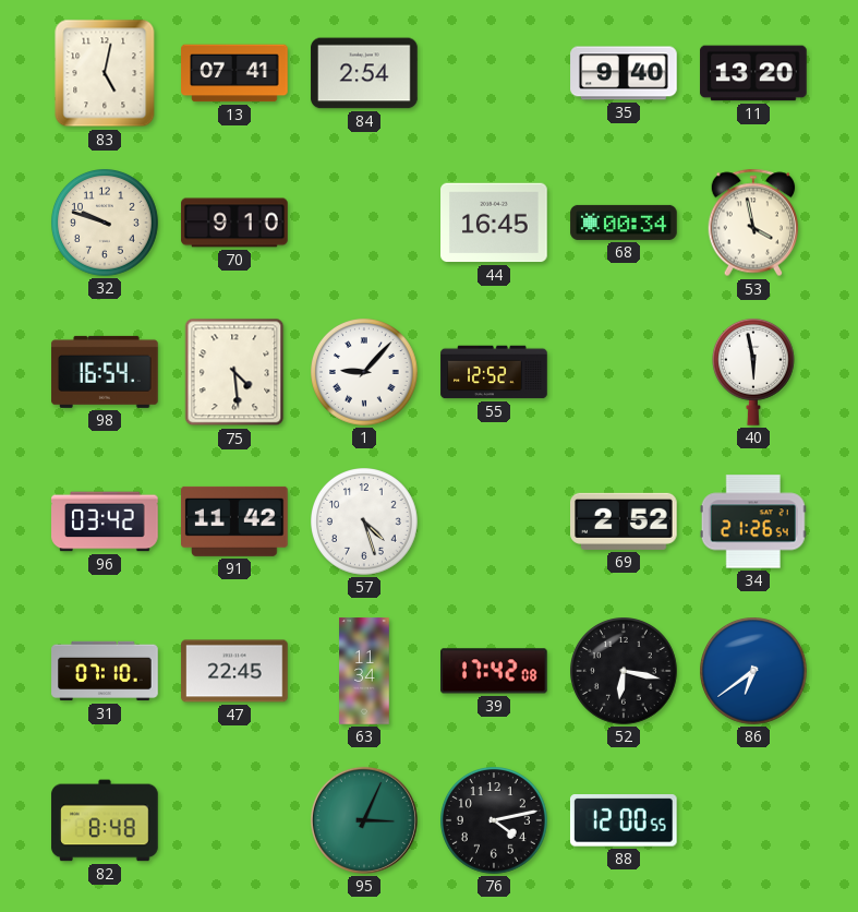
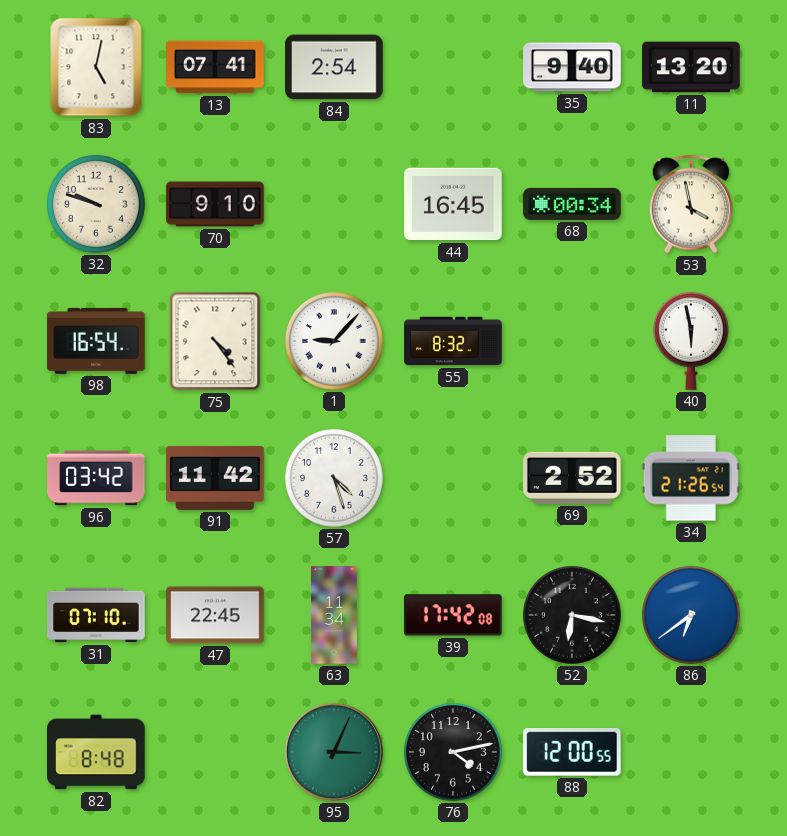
75: 4:29 -> 4:24 (215, 341)
55: 12:52 -> 8:32 (453, 341)
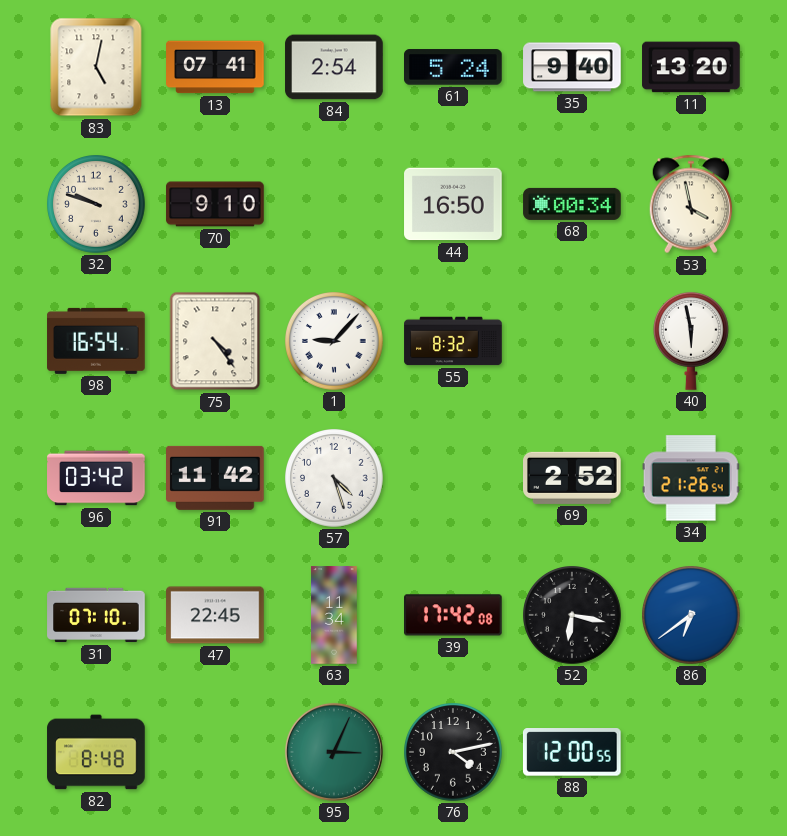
61: none -> 5:24 (453, 67)
44: 16:45 -> 16:50 (453, 204)
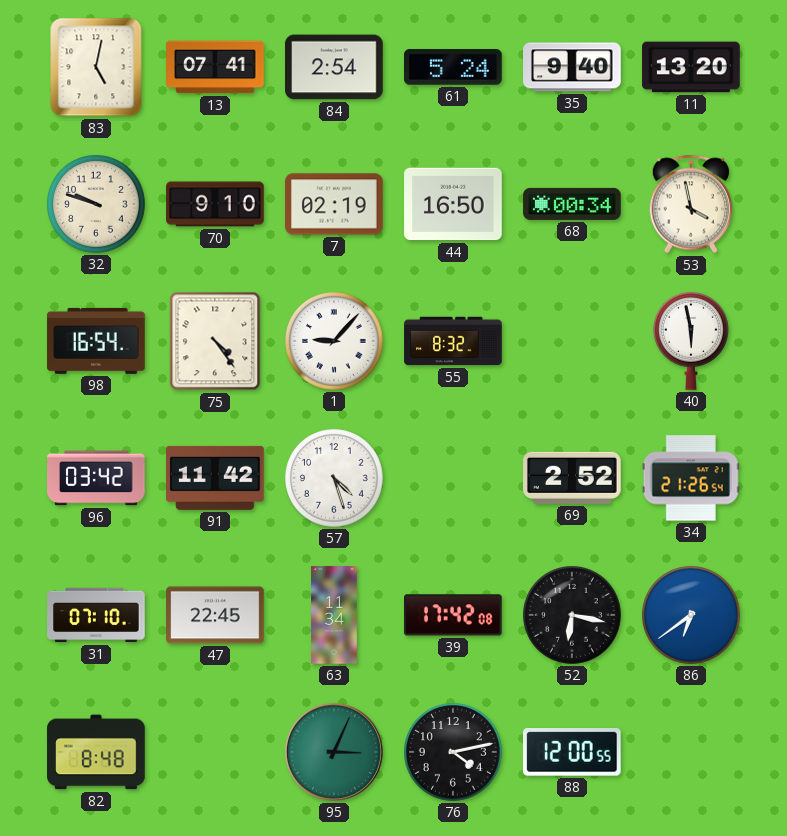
7: none -> 02:19 (334, 204)
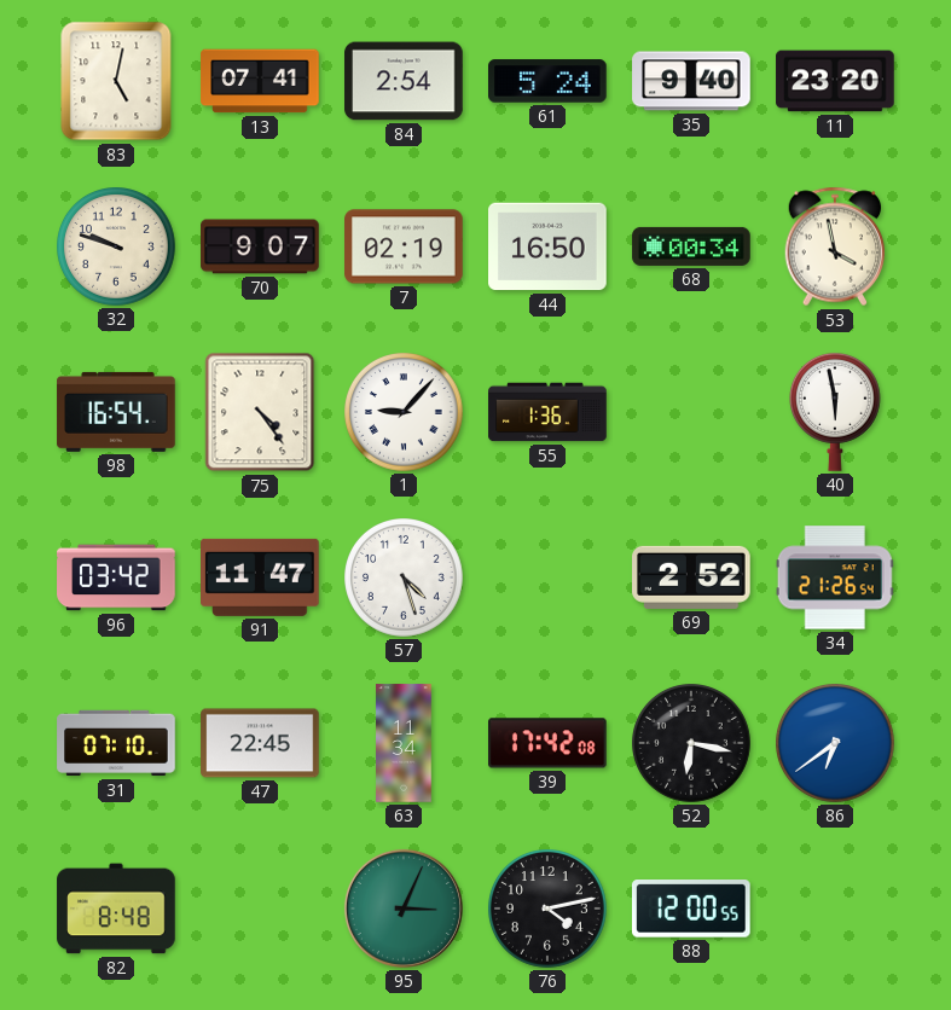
11: 13:20 -> 23:20 (835, 81)
70: 9:10 -> 9:07 (260, 246)
55: 8:32 -> 1:36 (547, 412)
91: 11:42 -> 11:47 (260, 577)
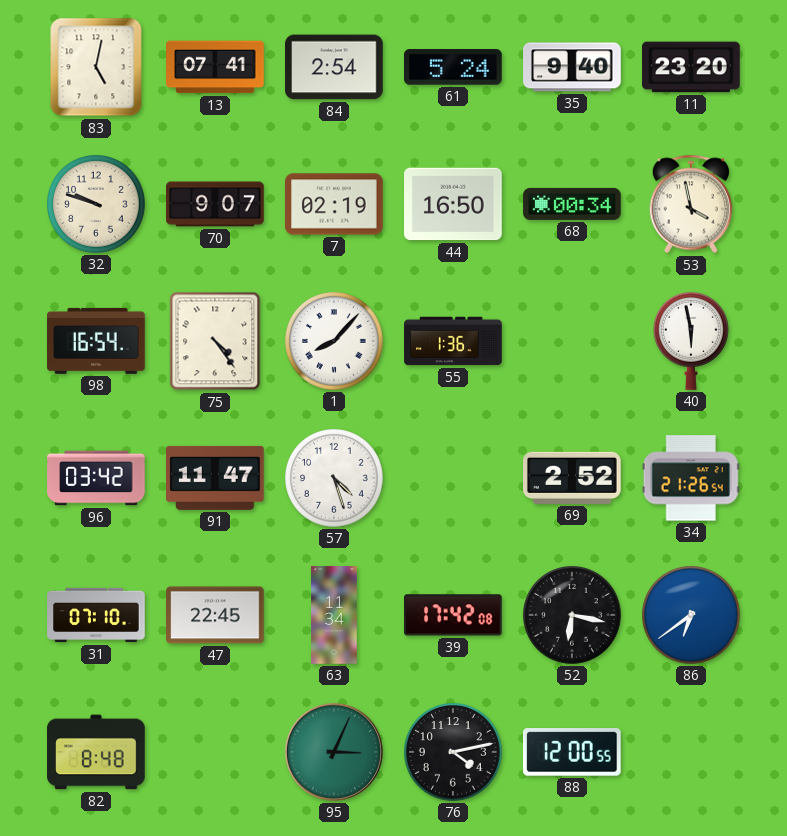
1: 9:07 -> 8:07 (335, 342)
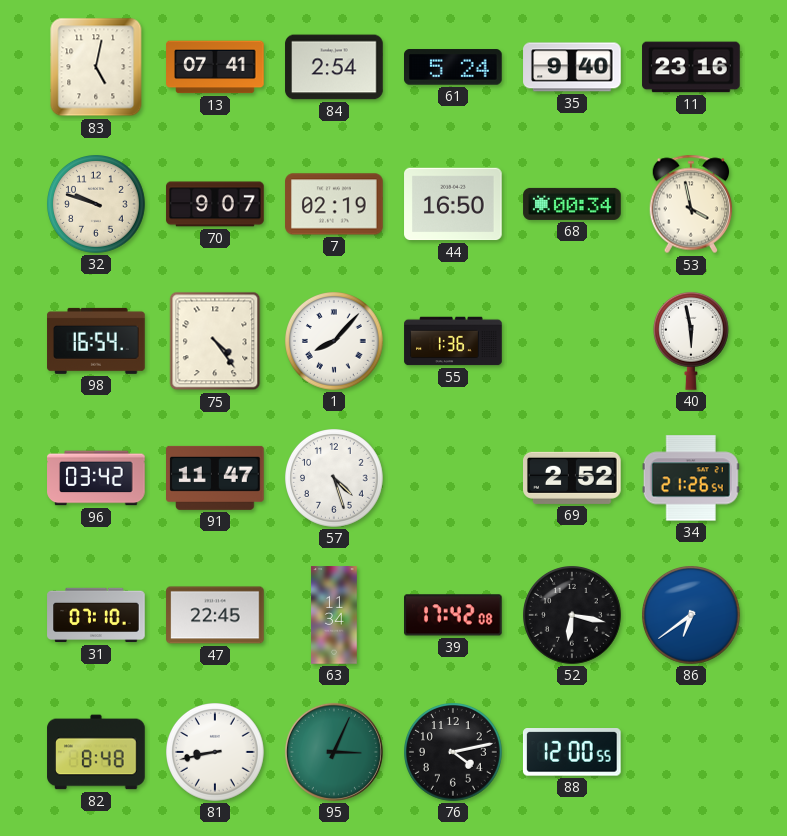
11: 23:20 -> 23:16 (691, 67)
81: none -> 8:43 (216, 753)
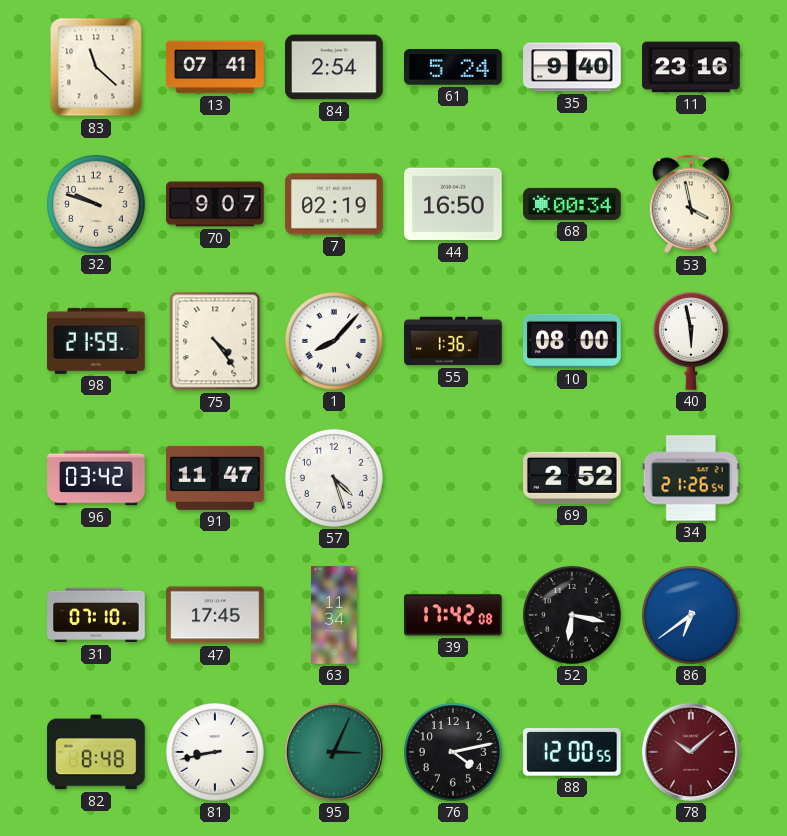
83: 5:02 -> 11:22 (96, 67)
98: 16:54 -> 21:59 (96, 341)
10: none -> 08:00 (572, 341)
47: 22:45 -> 17:45 (215, 615)
78: none -> 10:08 (691, 752)
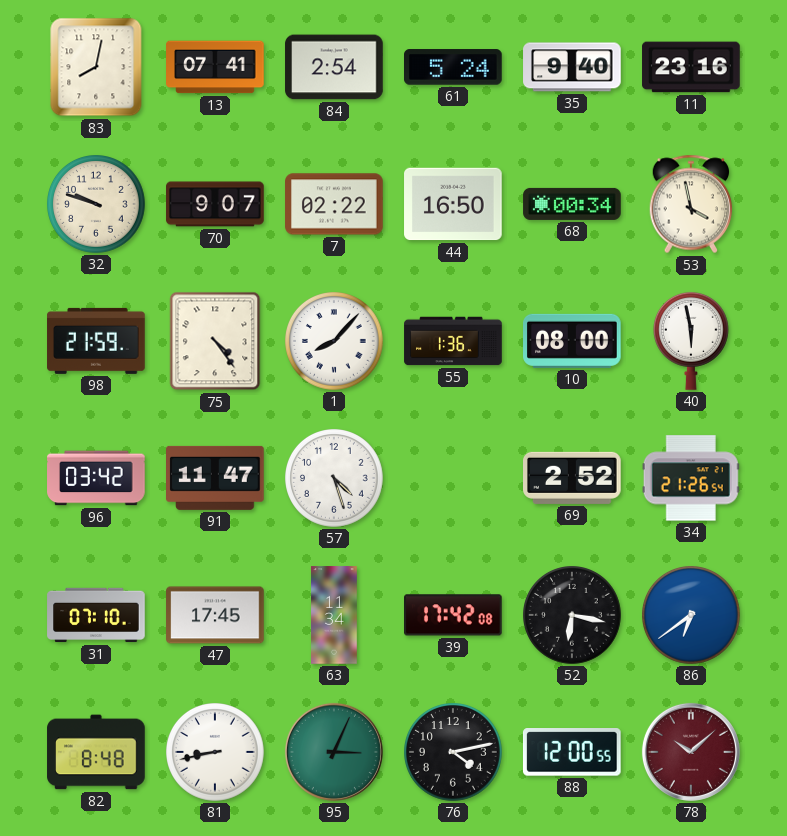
83: 11:22 -> 8:02 (96, 67)
7: 02:19 -> 02:22 (334, 204)
